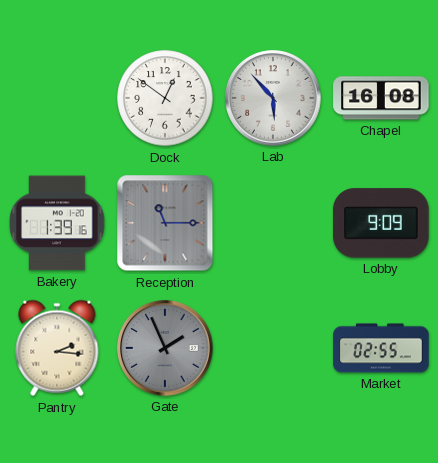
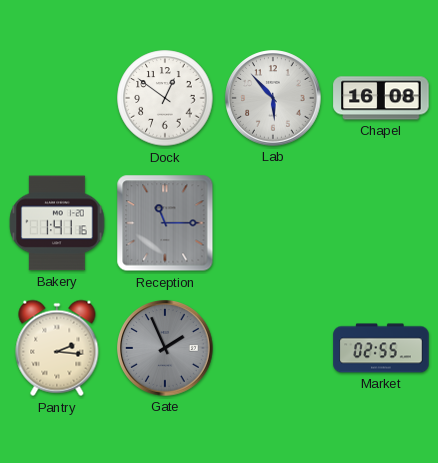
Bakery: 1:39 -> 1:41 (57, 223)
Lobby: 9:09 -> none (381, 223)
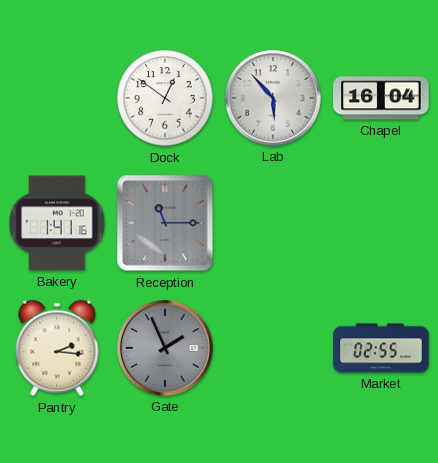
Chapel: 16:08 -> 16:04 (381, 98)
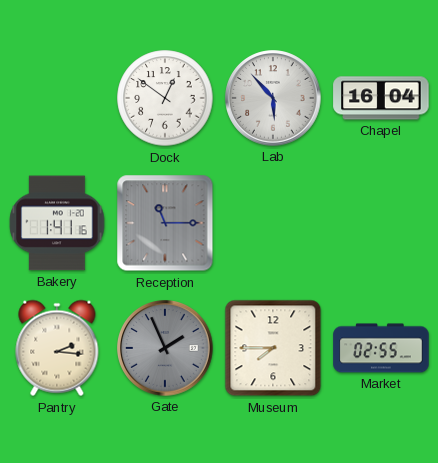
Museum: none -> 7:45 (273, 348)
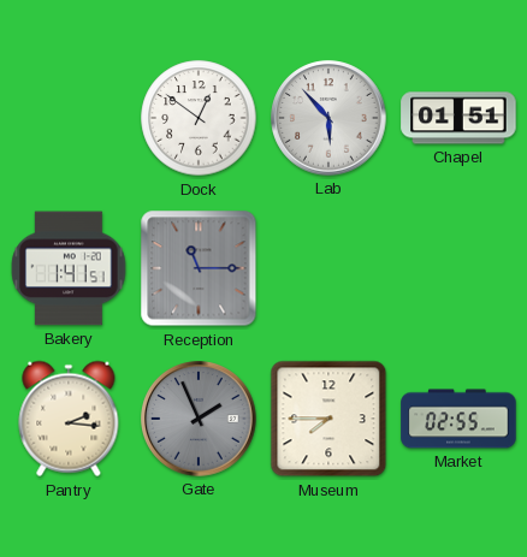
Chapel: 16:04 -> 01:51 (458, 118)
Bakery: 1:41:16 -> 1:41:51 (69, 268)
